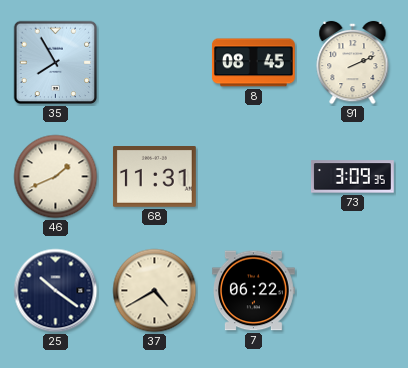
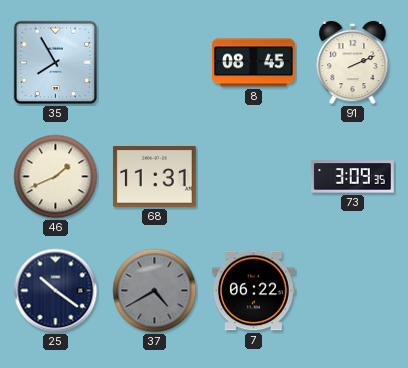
37 dial: cream -> grey (155, 291)
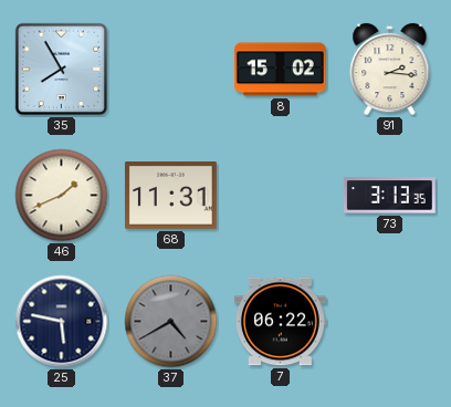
8: 08:45 -> 15:02 (280, 70)
91: 2:11 -> 2:16 (390, 70)
73: 3:09 -> 3:13 (389, 196)
25: 10:21 -> 5:47 (62, 322)
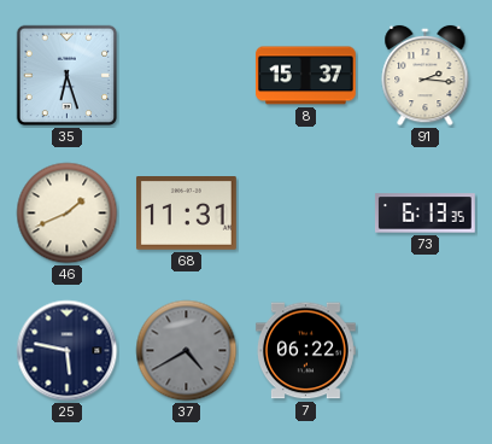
35: 7:55 -> 6:27 (68, 76)
8: 15:02 -> 15:37 (305, 76)
73: 3:13 -> 6:13 (424, 214)
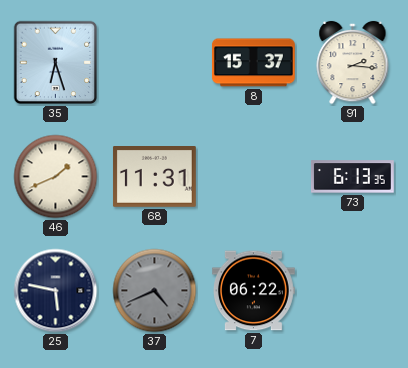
37: 4:40 -> 4:41 (155, 291)
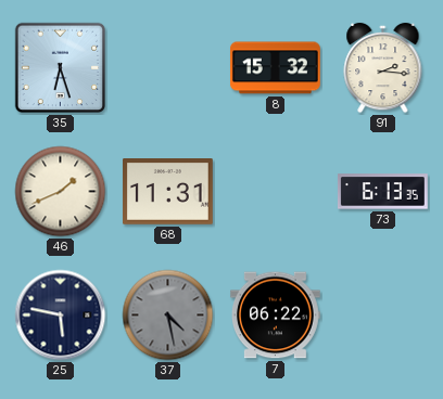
8: 15:37 -> 15:32 (275, 68)
37: 4:41 -> 4:28 (168, 316)
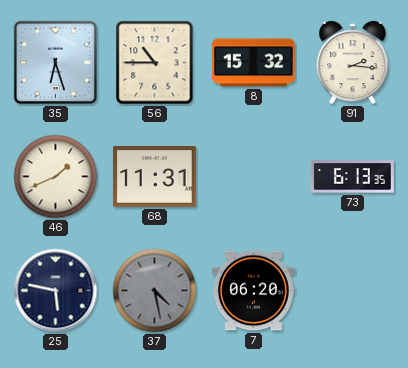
56: none -> 10:45 (155, 63)
7: 06:22 -> 06:20 (253, 291)
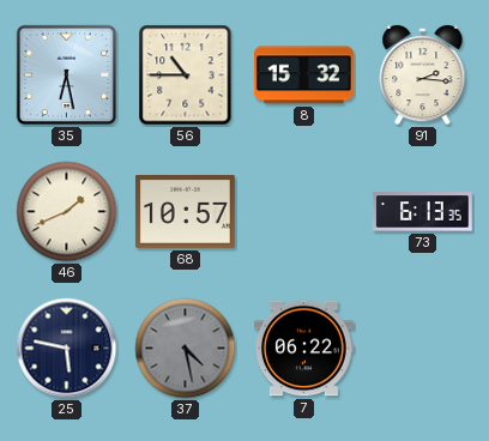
35: 6:27 -> 6:28 (67, 75)
68: 11:31 -> 10:57 (185, 212)
7: 06:20 -> 06:22 (303, 349)
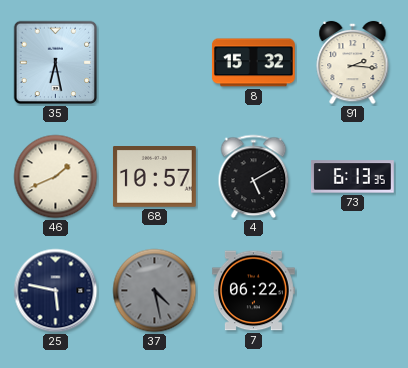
56: 10:45 -> none (186, 75)
4: none -> 5:10 (254, 177)
